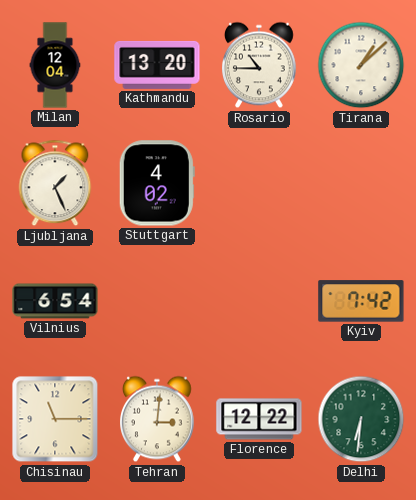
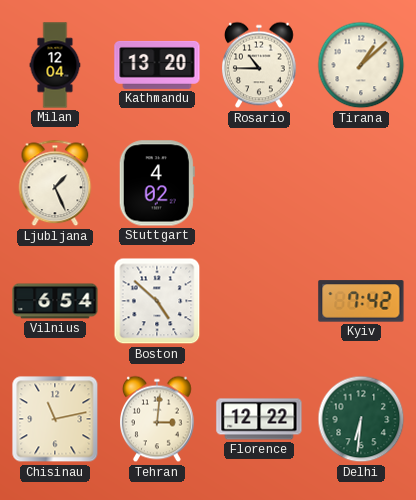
Boston: none -> 4:52 (157, 301)
Chisinau: 11:15 -> 11:13 (55, 419)
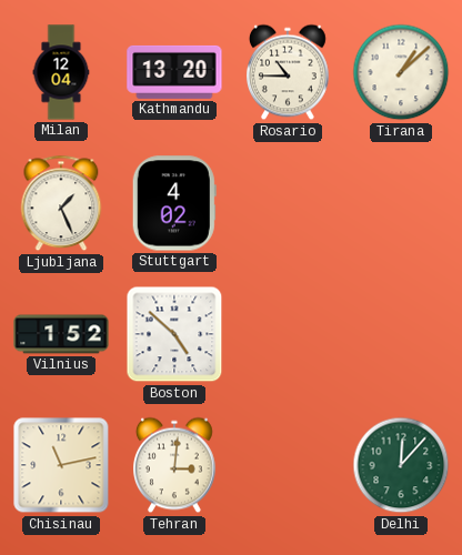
Vilnius: 6:54 -> 1:52 (61, 334)
Kyiv: 7:42 -> none (361, 301)
Florence: 12:22 -> none (259, 419)
Delhi: 6:31 -> 12:07 (401, 465)
